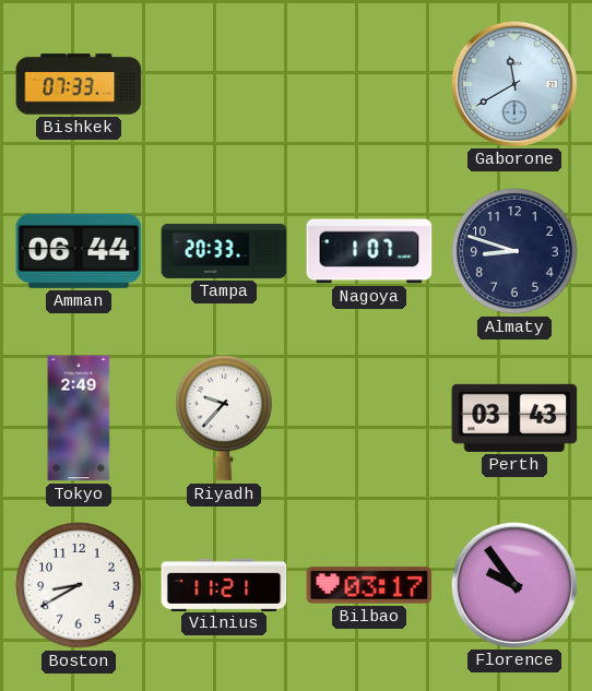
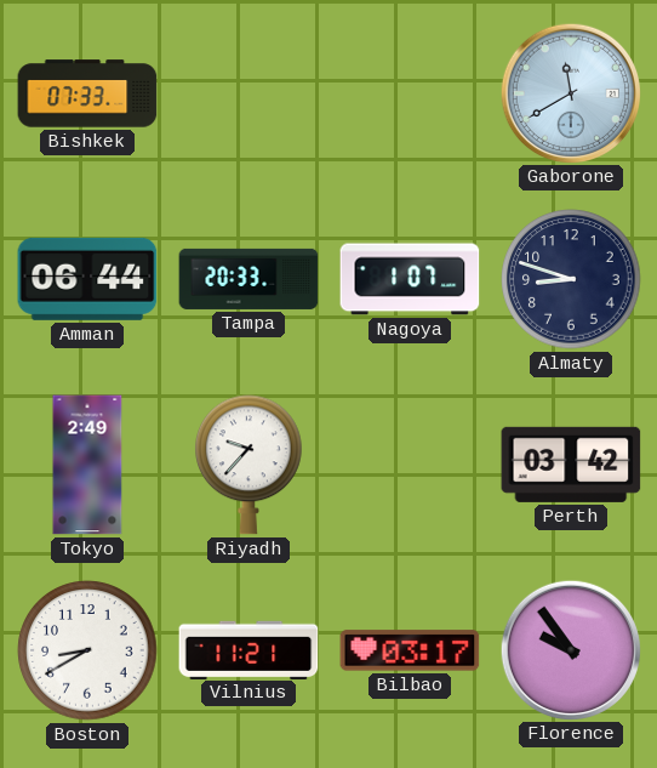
Perth: 03:43 -> 03:42 (571, 465)
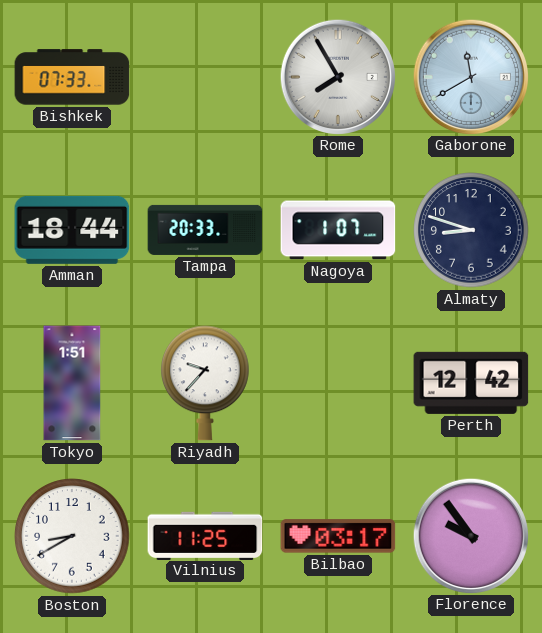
Rome: none -> 7:55 (337, 76)
Amman: 06:44 -> 18:44 (72, 230)
Tokyo: 2:49 -> 1:51 (72, 383)
Perth: 03:42 -> 12:42 (471, 383)
Vilnius: 11:21 -> 11:25 (205, 535)
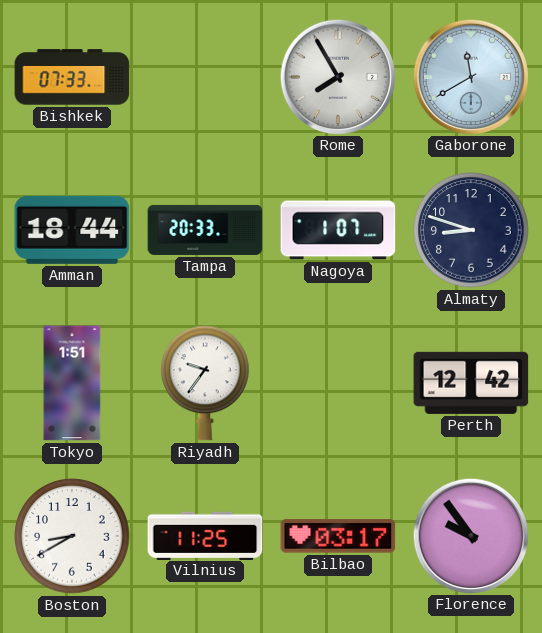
Riyadh: 9:37 -> 9:36 (206, 383)
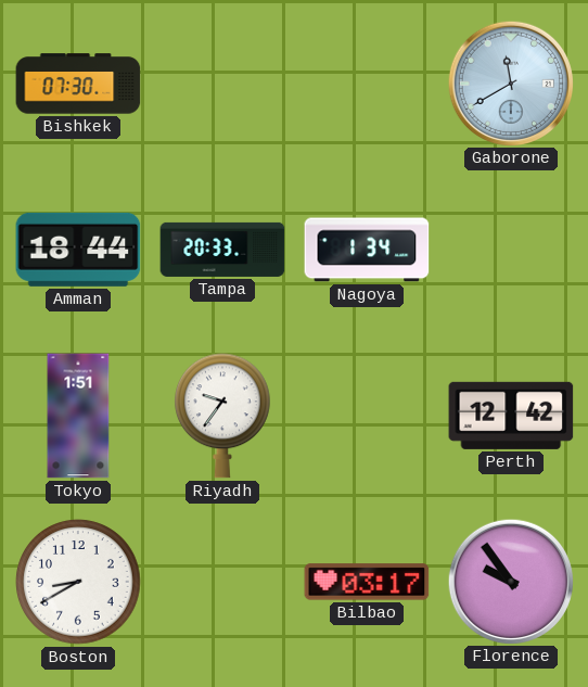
Bishkek: 07:33 -> 07:30 (78, 84)
Rome: 7:55 -> none (337, 76)
Nagoya: 1:07 -> 1:34 (367, 250)
Almaty: 8:48 -> none (471, 230)
Vilnius: 11:25 -> none (205, 535)
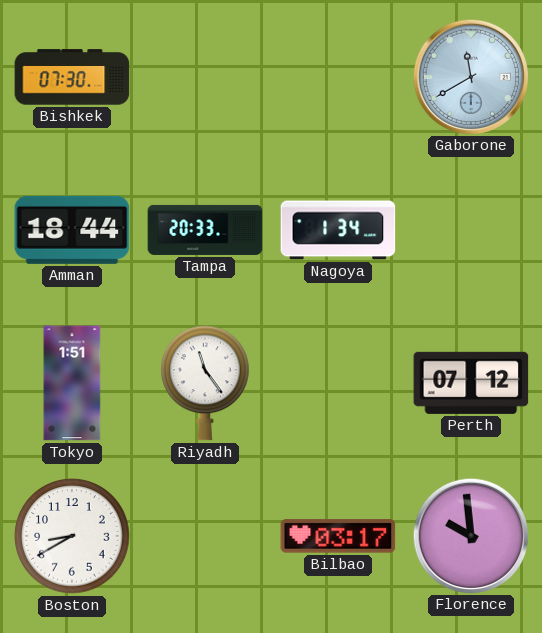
Riyadh: 9:36 -> 11:24 (206, 383)
Perth: 12:42 -> 07:12 (471, 383)
Florence: 9:54 -> 9:59 (470, 535)
